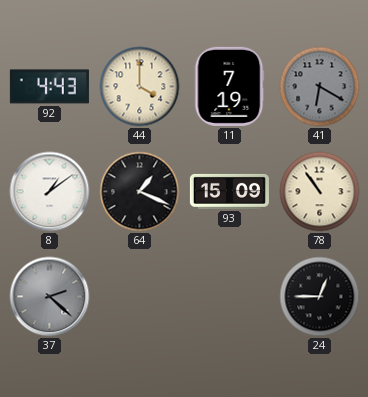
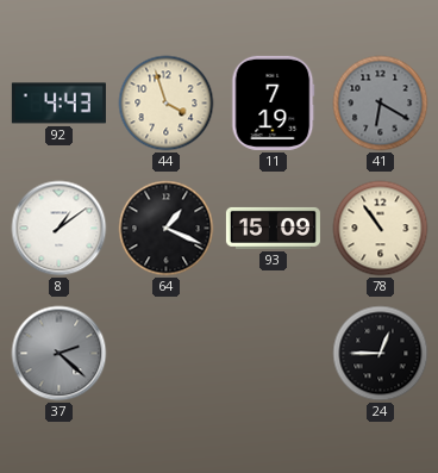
44: 4:00 -> 3:57 (167, 104)
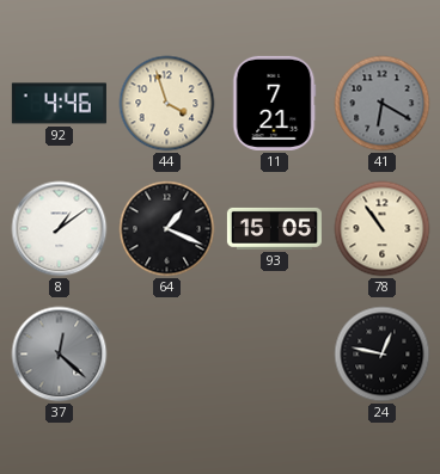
92: 4:43 -> 4:46 (59, 104)
11: 7:19 -> 7:21 (274, 103)
93: 15:09 -> 15:05 (274, 228)
37: 2:22 -> 12:22 (60, 355)
24: 12:45 -> 12:47 (383, 355)
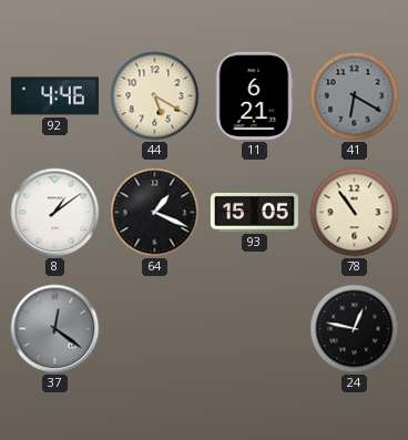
44: 3:57 -> 5:20 (155, 96)
11: 7:21 -> 6:21 (254, 95)
37: 12:22 -> 12:21 (55, 329)
